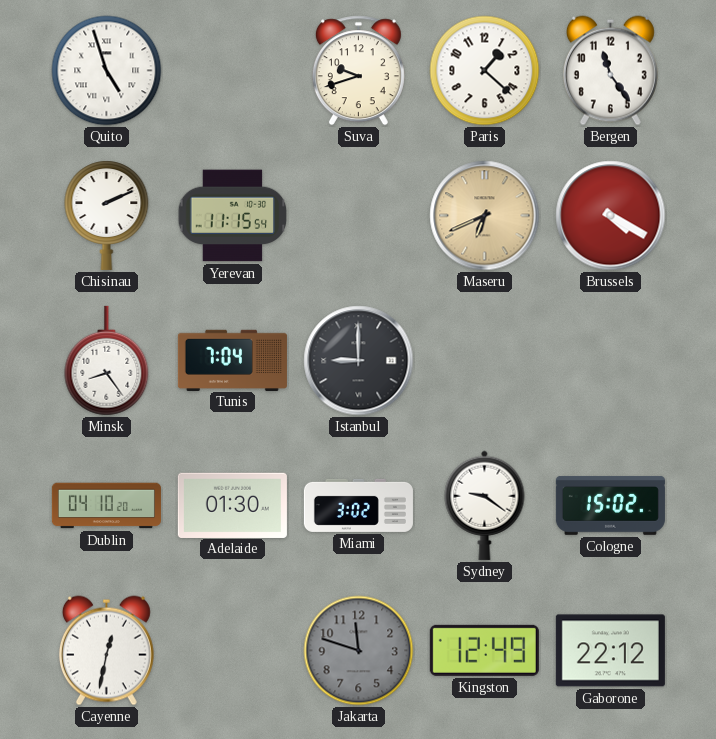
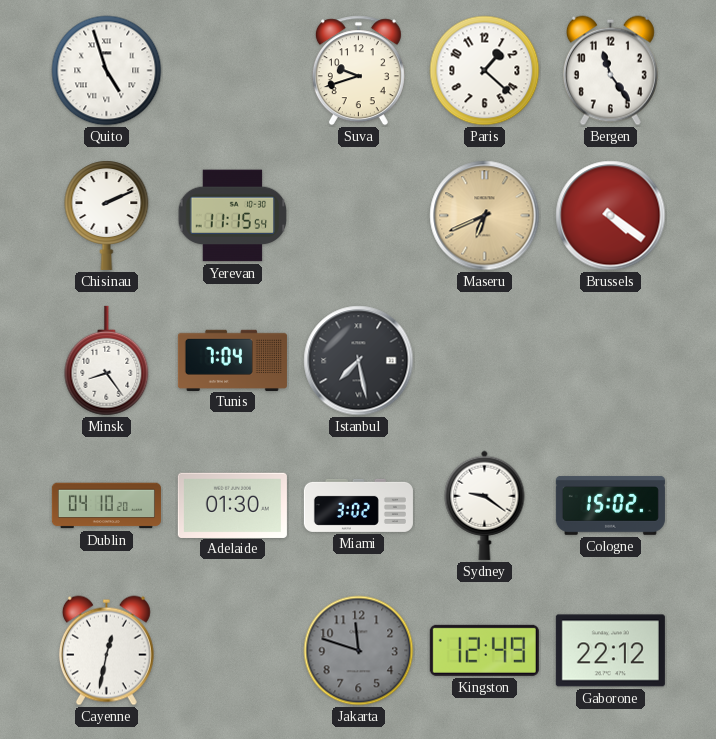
Brussels: 4:20 -> 4:21 (611, 216)
Istanbul: 9:00 -> 7:28 (359, 361)
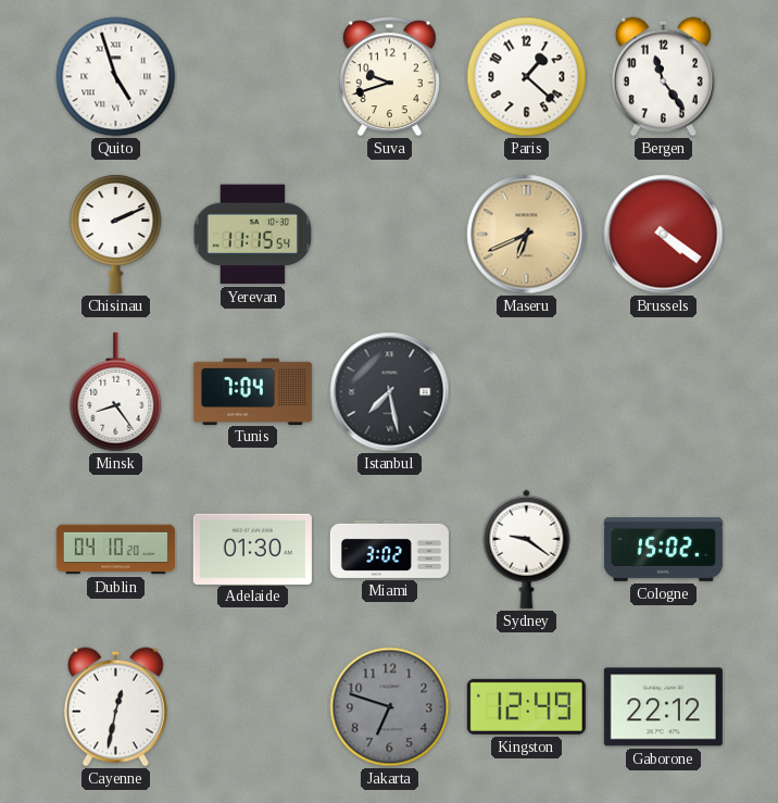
Jakarta: 11:48 -> 6:48 (390, 707)
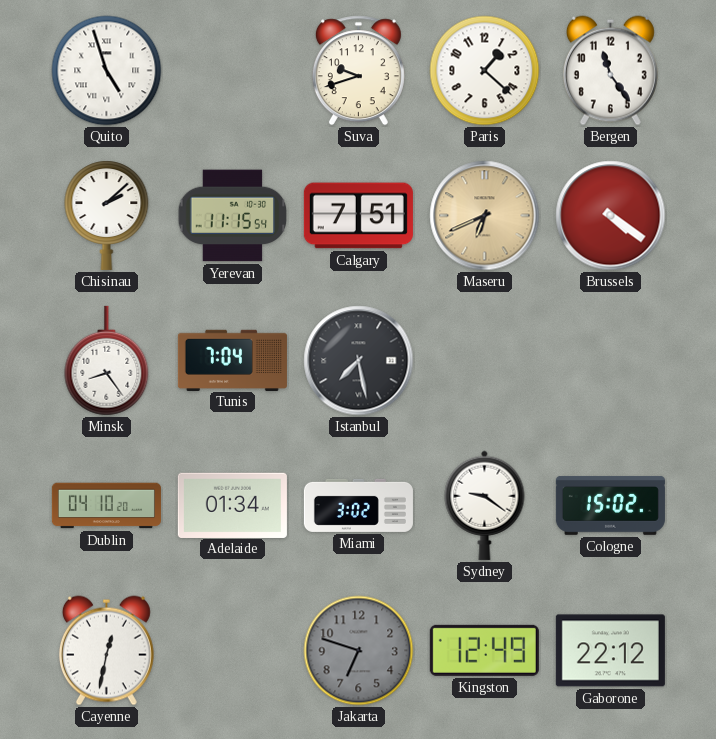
Chisinau: 2:11 -> 2:08 (107, 215)
Calgary: none -> 7:51 (358, 216)
Adelaide: 01:30 -> 01:34 (232, 505)
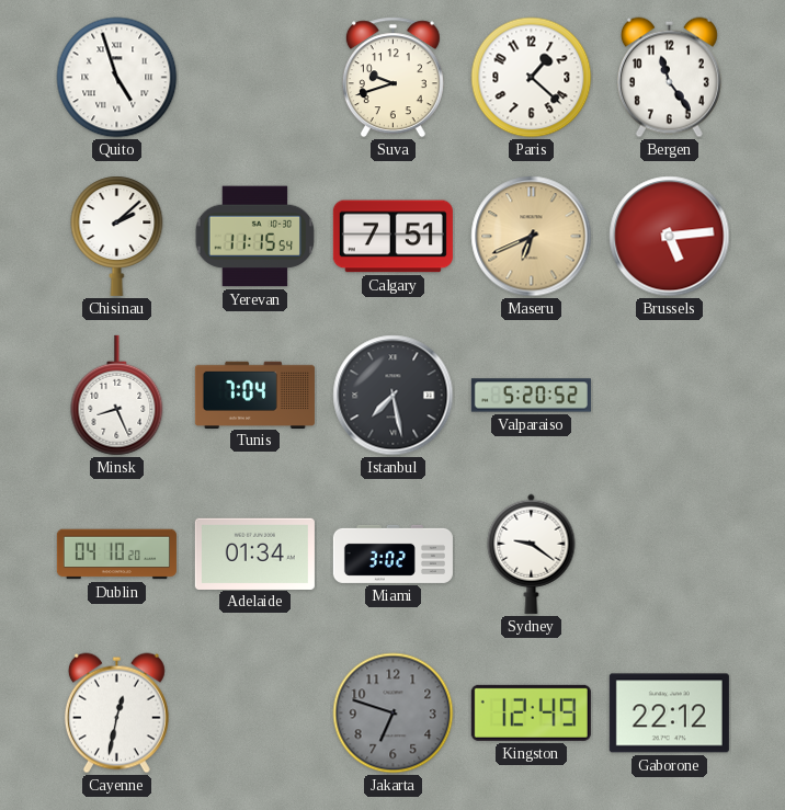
Brussels: 4:21 -> 5:14 (670, 237)
Minsk: 8:24 -> 8:26 (117, 396)
Valparaiso: none -> 5:20 (531, 396)
Cologne: 15:02 -> none (610, 506)
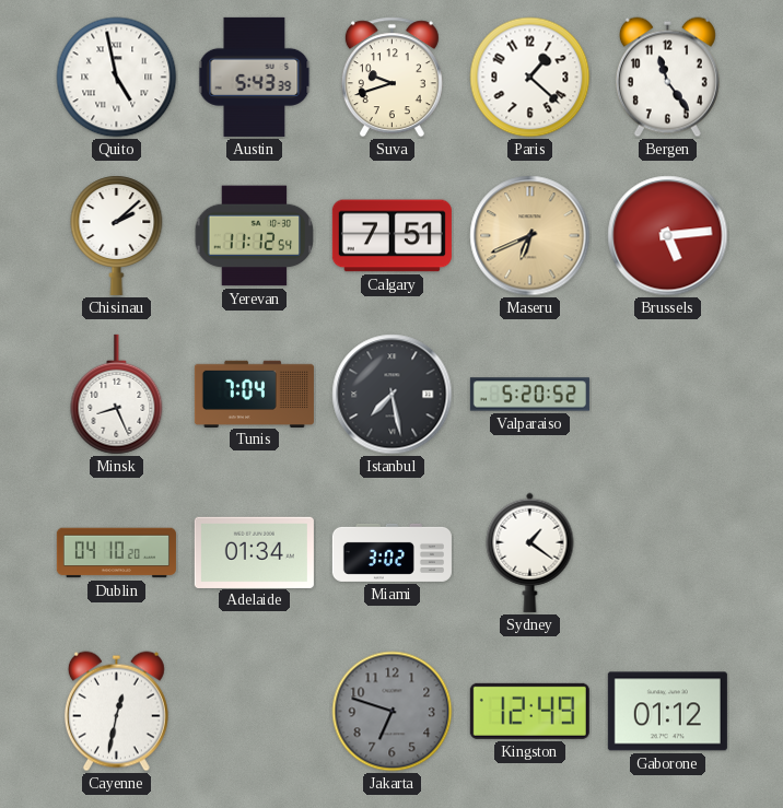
Quito: 4:57 -> 4:58 (117, 78)
Austin: none -> 5:43 (255, 77)
Yerevan: 11:15 -> 11:12 (255, 236)
Sydney: 9:21 -> 1:21 (530, 552)
Gaborone: 22:12 -> 01:12 (667, 712)
